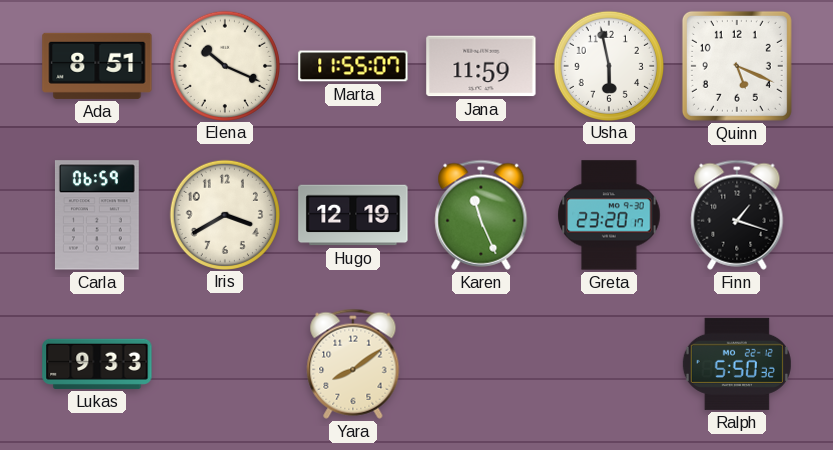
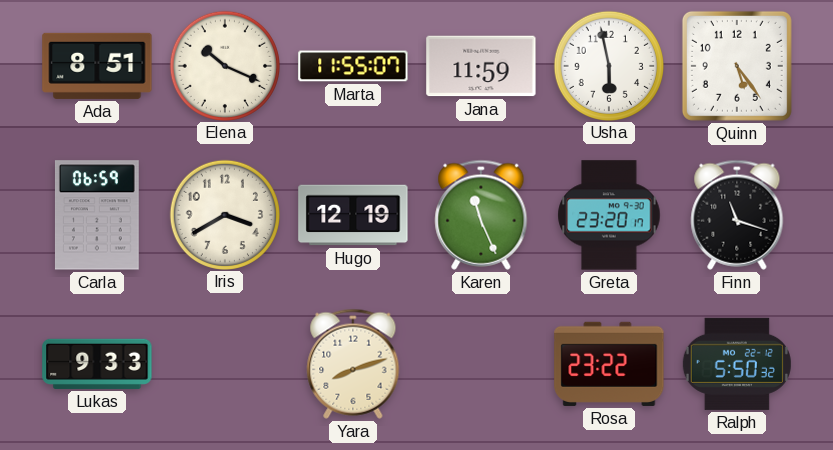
Quinn: 5:19 -> 5:24 (737, 66)
Finn: 1:18 -> 11:18 (737, 215)
Yara: 8:09 -> 8:12 (353, 364)
Rosa: none -> 23:22 (609, 364)
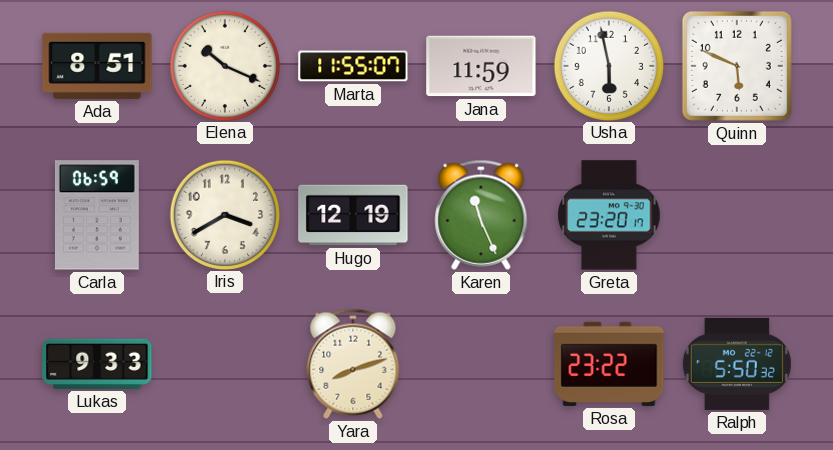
Quinn: 5:24 -> 5:49 (737, 66)
Finn: 11:18 -> none (737, 215)
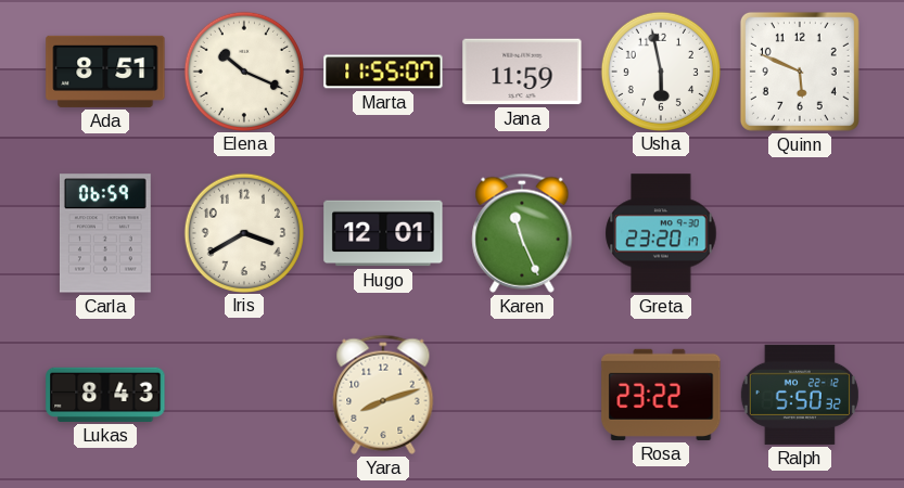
Hugo: 12:19 -> 12:01 (383, 233)
Lukas: 9:33 -> 8:43 (105, 395)
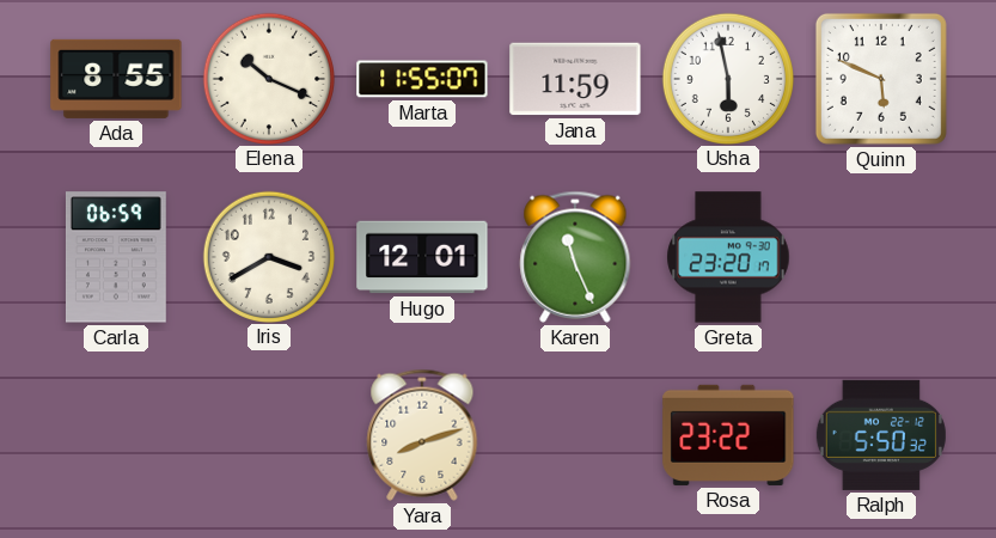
Ada: 8:51 -> 8:55 (116, 79)
Lukas: 8:43 -> none (105, 395)
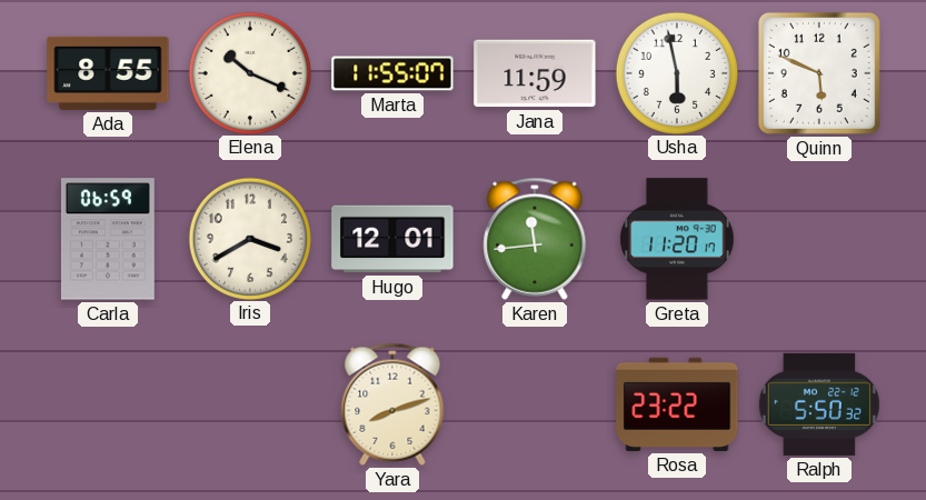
Karen: 11:26 -> 11:44 (535, 239)
Greta: 23:20 -> 11:20 (677, 239)
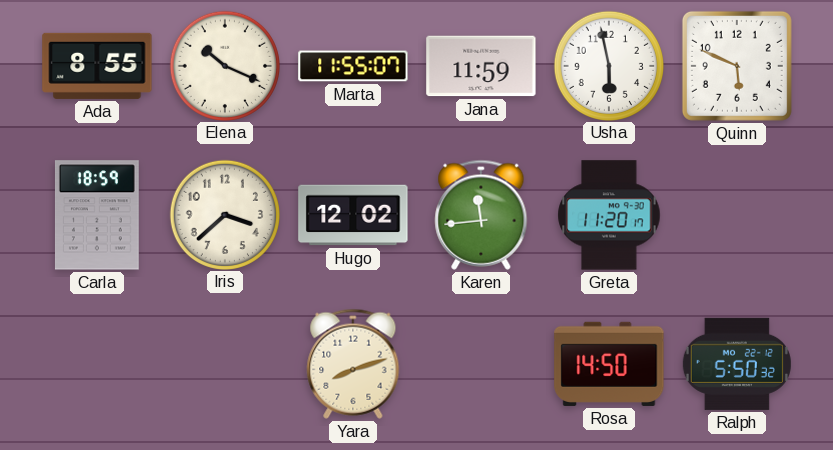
Carla: 06:59 -> 18:59 (97, 215)
Iris: 3:40 -> 3:38 (224, 214)
Hugo: 12:01 -> 12:02 (353, 215)
Rosa: 23:22 -> 14:50 (609, 364)
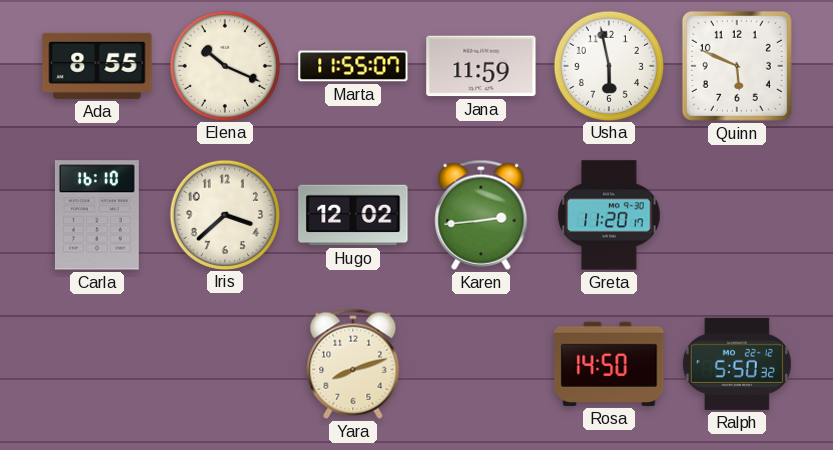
Carla: 18:59 -> 16:10 (97, 215)
Karen: 11:44 -> 2:44 (481, 215)
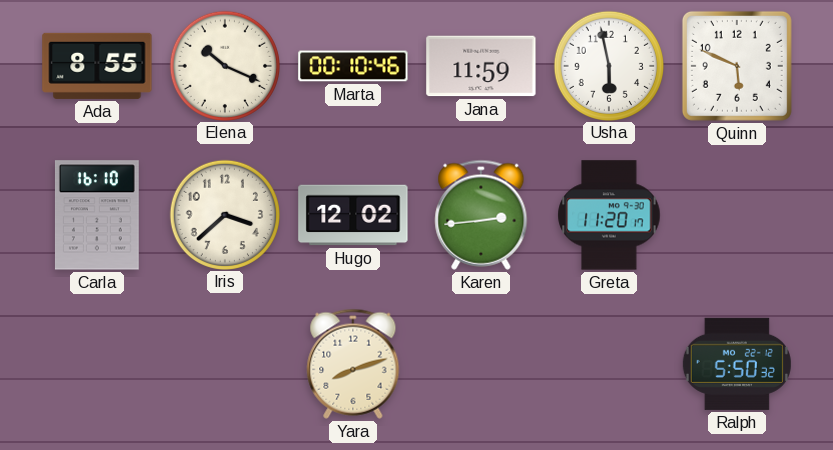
Marta: 11:55 -> 00:10 (353, 66)
Rosa: 14:50 -> none (609, 364)
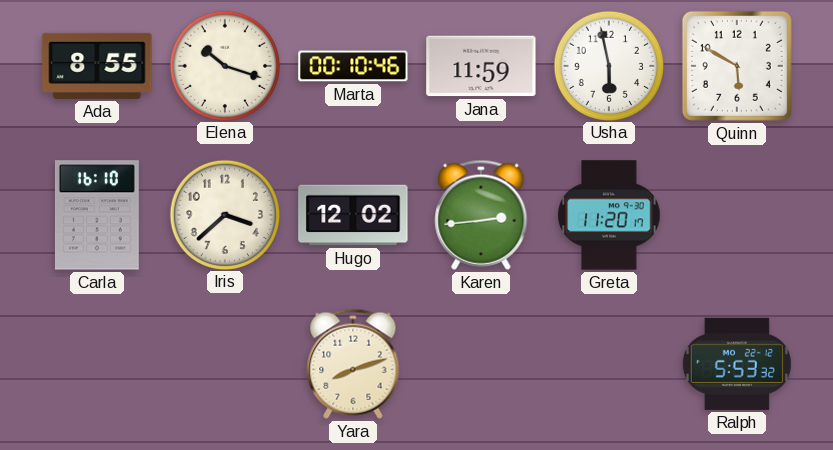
Elena: 10:19 -> 10:18 (224, 65)
Quinn: 5:49 -> 5:50 (737, 66)
Ralph: 5:50 -> 5:53 (737, 364)
